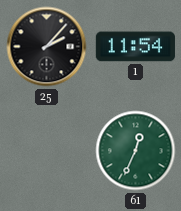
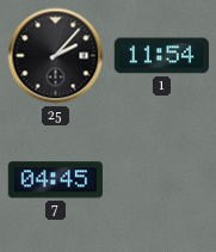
7: none -> 04:45 (55, 180)
61: 12:34 -> none (136, 151)
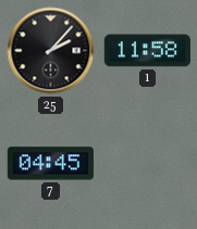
1: 11:54 -> 11:58 (147, 51)
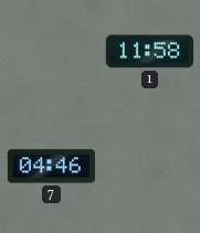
25: 2:07 -> none (51, 51)
7: 04:45 -> 04:46 (51, 167)
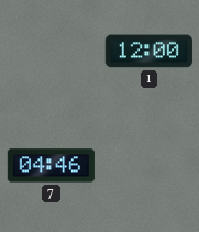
1: 11:58 -> 12:00 (148, 52)
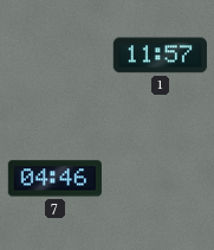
1: 12:00 -> 11:57 (160, 56)
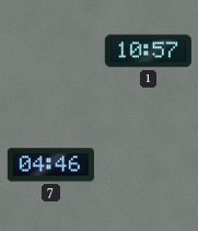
1: 11:57 -> 10:57 (148, 51)
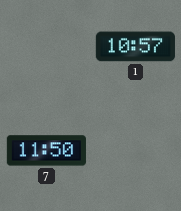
7: 04:46 -> 11:50 (46, 151)
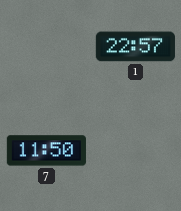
1: 10:57 -> 22:57 (135, 47)
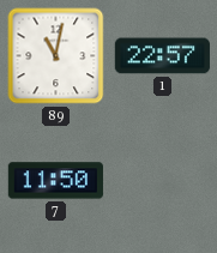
89: none -> 11:02 (56, 56)
